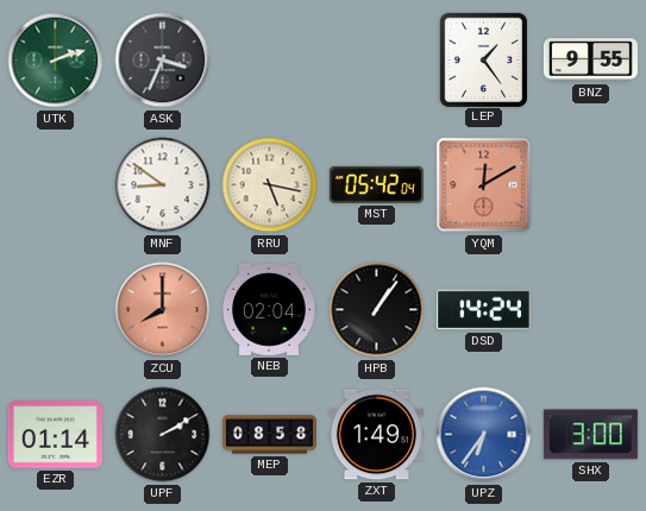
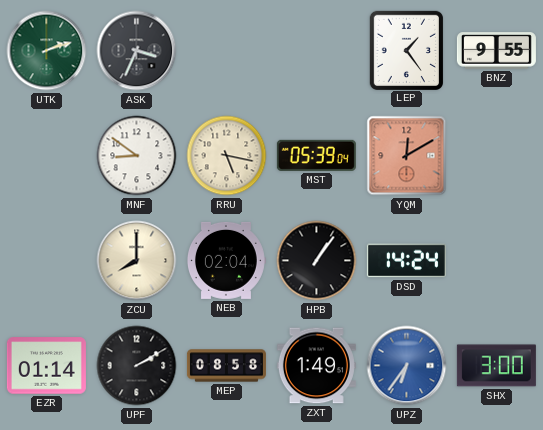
MST: 05:42 -> 05:39 (316, 155)
ZCU dial: salmon -> cream (137, 261)
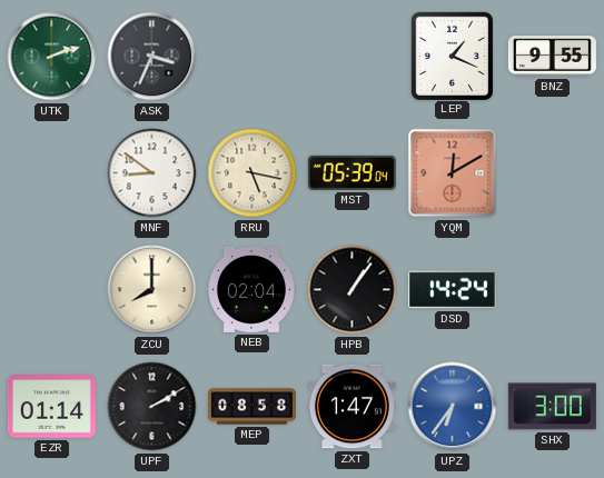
LEP: 1:24 -> 1:19 (452, 56)
ZXT: 1:49 -> 1:47 (351, 407)
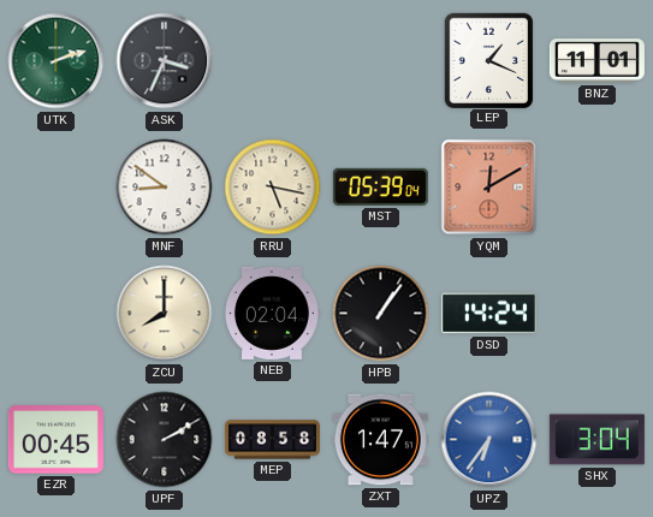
BNZ: 9:55 -> 11:01 (596, 61)
EZR: 01:14 -> 00:45 (55, 440)
SHX: 3:00 -> 3:04 (596, 440)
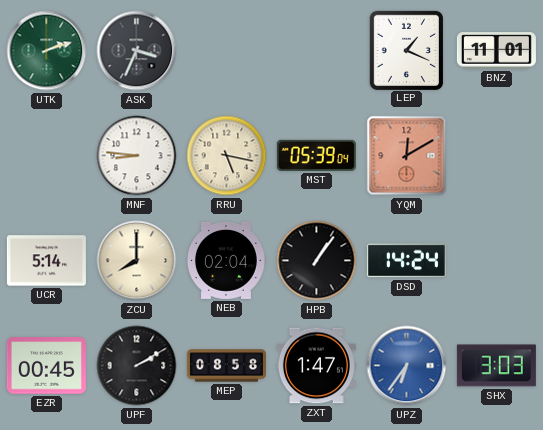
MNF: 8:51 -> 8:46 (137, 156)
UCR: none -> 5:14 (46, 261)
SHX: 3:04 -> 3:03 (496, 366)
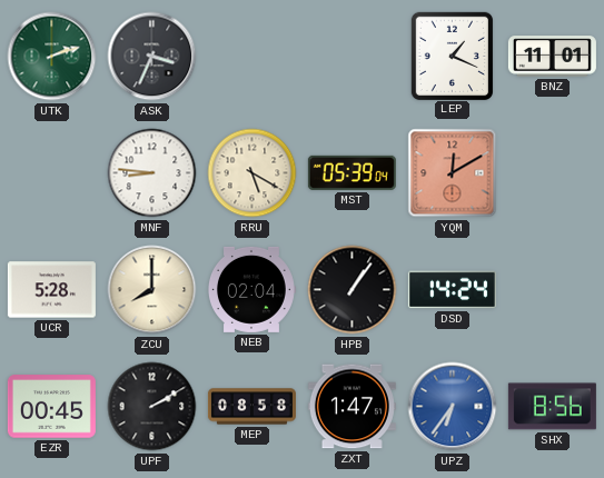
RRU: 5:17 -> 5:20 (253, 173)
UCR: 5:14 -> 5:28 (51, 290)
SHX: 3:03 -> 8:56 (552, 407)
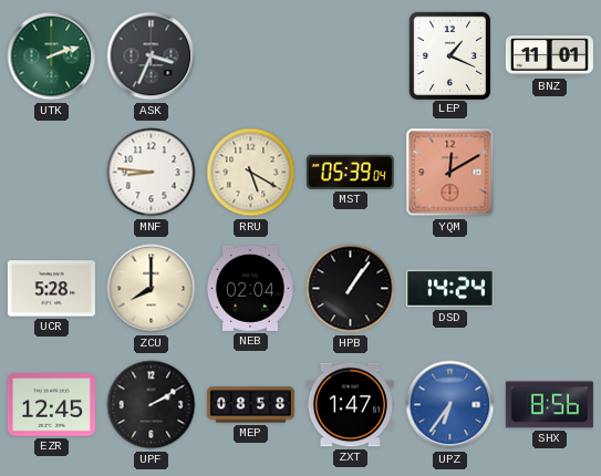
EZR: 00:45 -> 12:45 (51, 405)
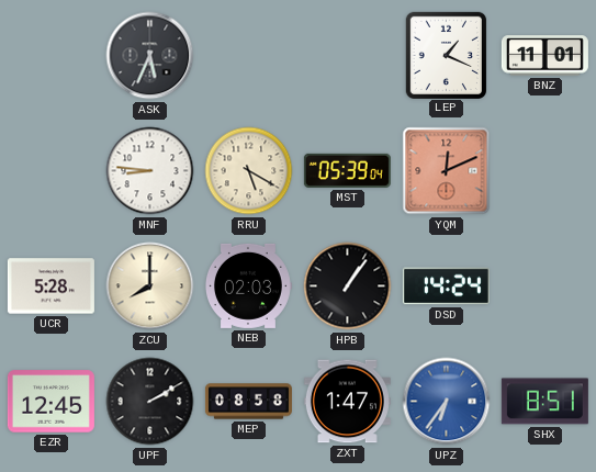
UTK: 2:12 -> none (52, 56)
ASK: 3:34 -> 5:34 (150, 56)
YQM: 12:10 -> 12:11 (447, 171)
NEB: 02:04 -> 02:03 (248, 285)
SHX: 8:56 -> 8:51 (544, 402)
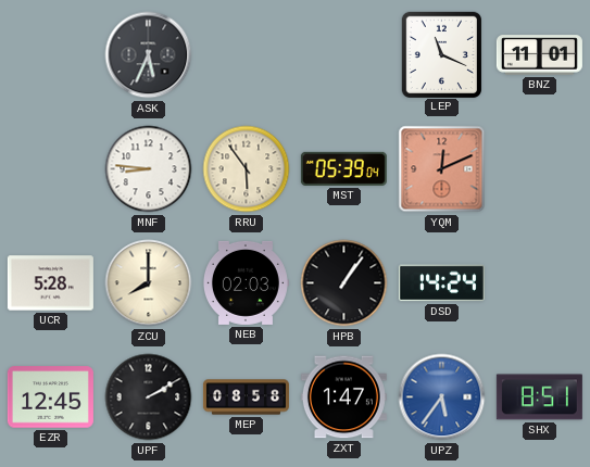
LEP: 1:19 -> 11:19 (441, 54)
RRU: 5:20 -> 5:54 (247, 169)
UPZ: 6:36 -> 5:36 (442, 397)
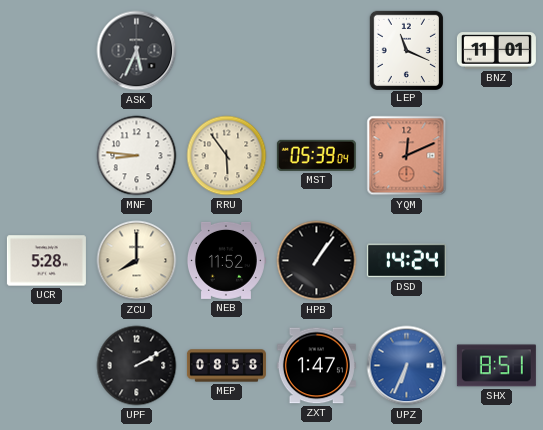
NEB: 02:03 -> 11:52 (226, 260)
EZR: 12:45 -> none (50, 397)
UPZ: 5:36 -> 6:34 (407, 366)
